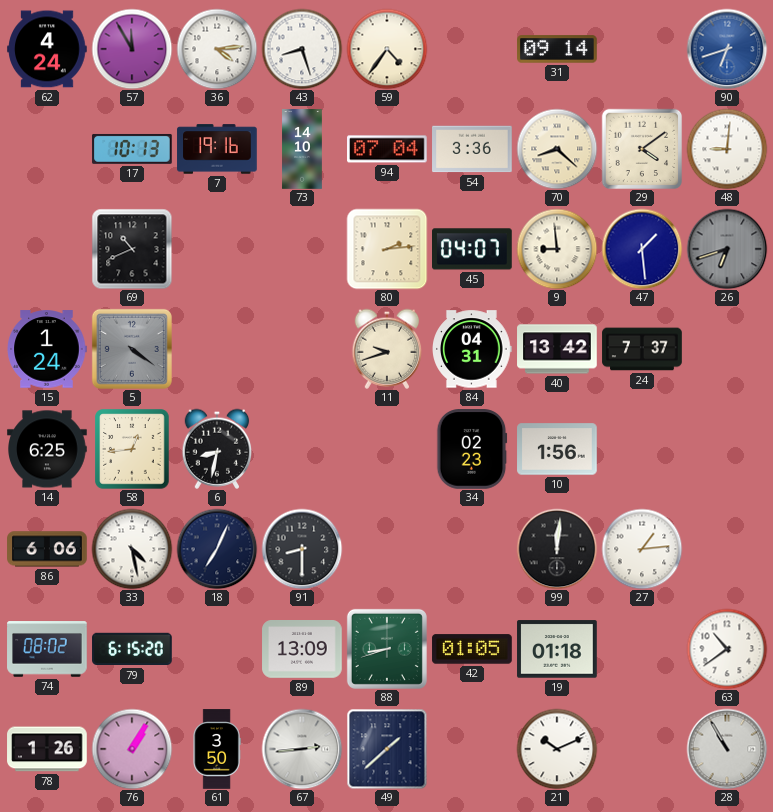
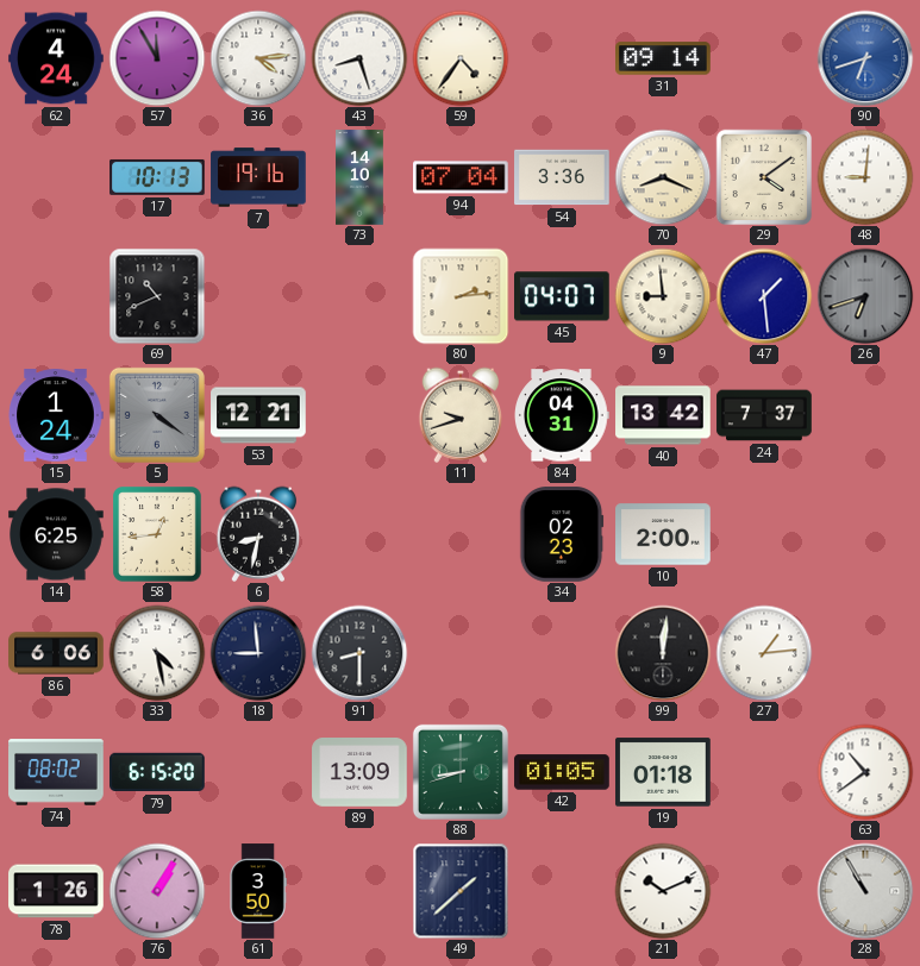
70: 8:22 -> 8:19 (663, 177)
53: none -> 12:21 (258, 415)
10: 1:56 -> 2:00 (663, 534)
18: 7:04 -> 8:59 (258, 653)
67: 2:44 -> none (302, 749)
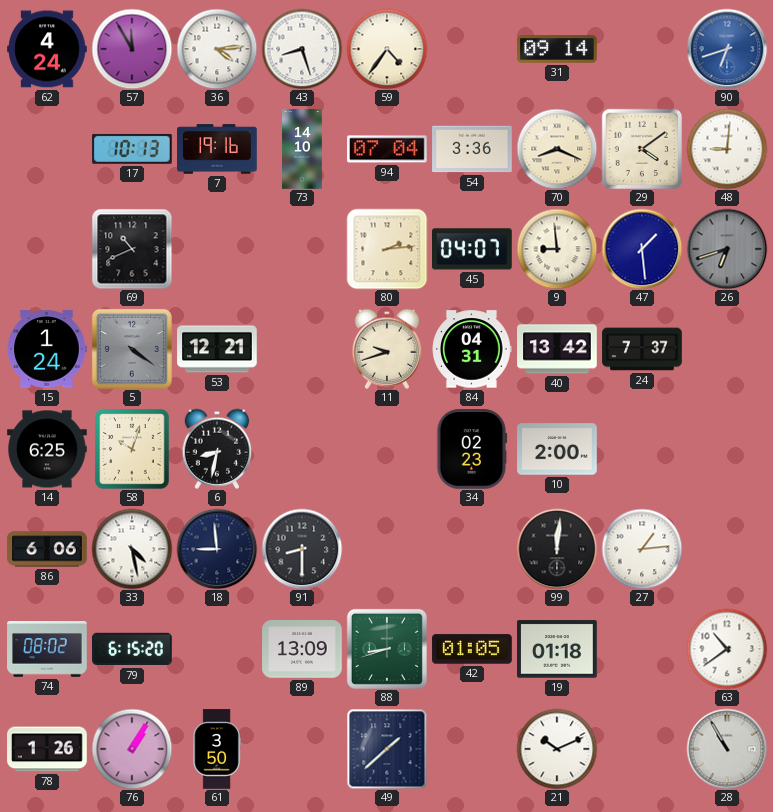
58: 12:44 -> 10:03 (132, 449)
